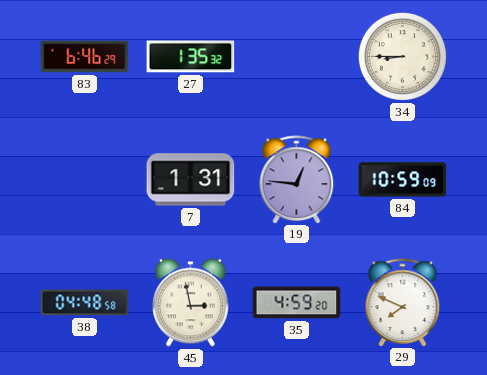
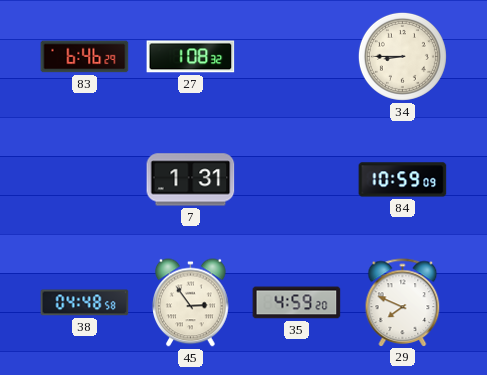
27: 1:35 -> 1:08 (191, 57)
19: 12:46 -> none (297, 179)
45: 2:58 -> 2:54 (191, 303)
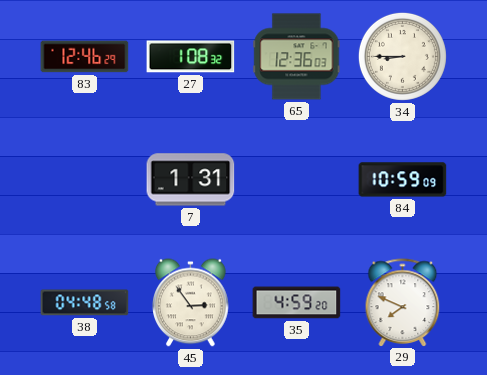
83: 6:46 -> 12:46 (85, 57)
65: none -> 12:36 (297, 57)
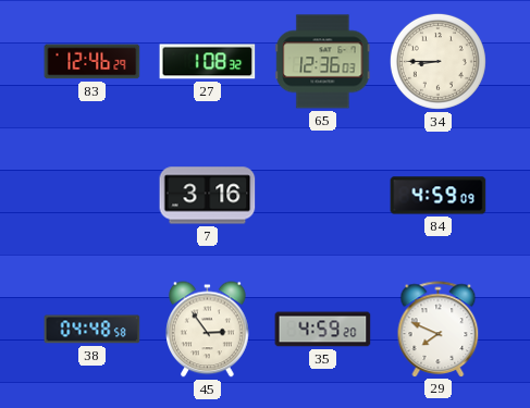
7: 1:31 -> 3:16 (208, 196)
84: 10:59 -> 4:59 (439, 196)
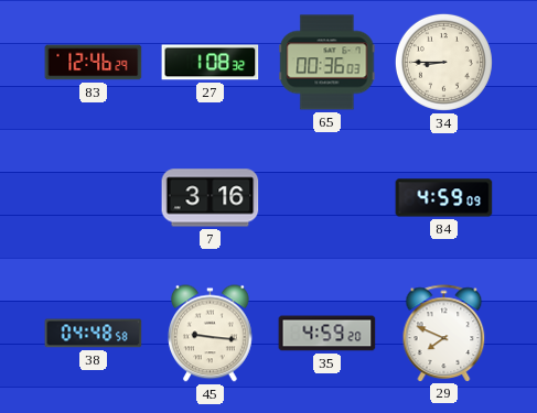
65: 12:36 -> 00:36 (327, 63)
45: 2:54 -> 9:16 (211, 334)
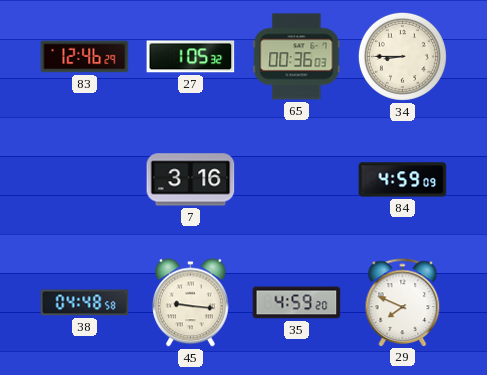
27: 1:08 -> 1:05 (191, 57)
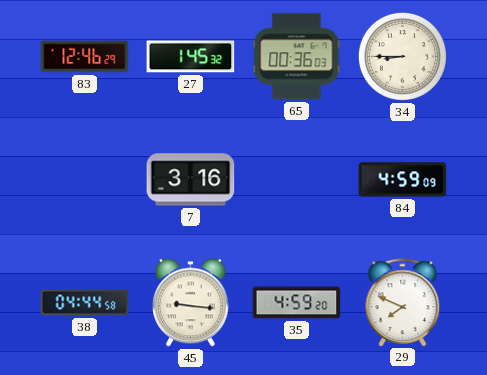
27: 1:05 -> 1:45 (191, 57)
38: 04:48 -> 04:44 (85, 303)
